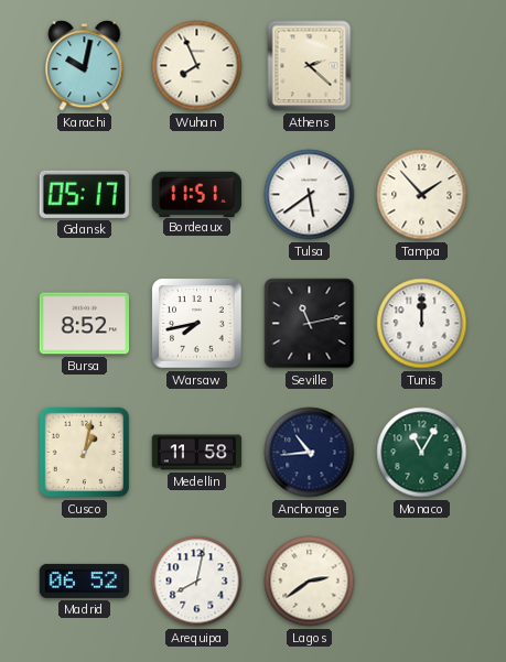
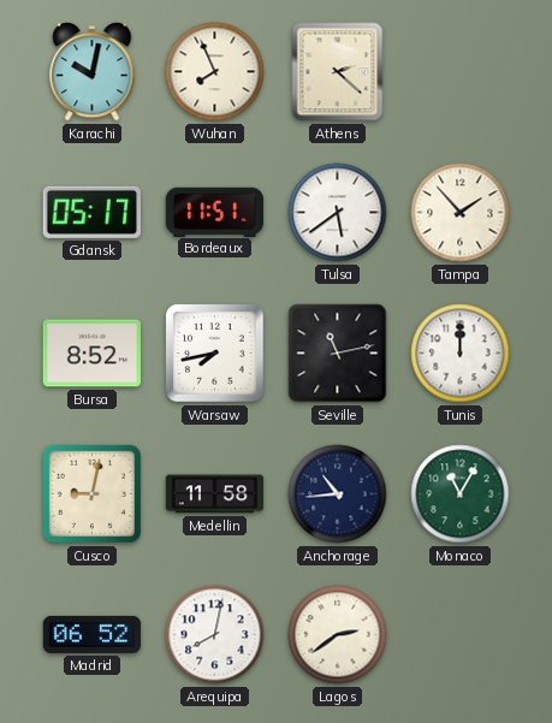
Cusco: 1:02 -> 9:02 (91, 493)
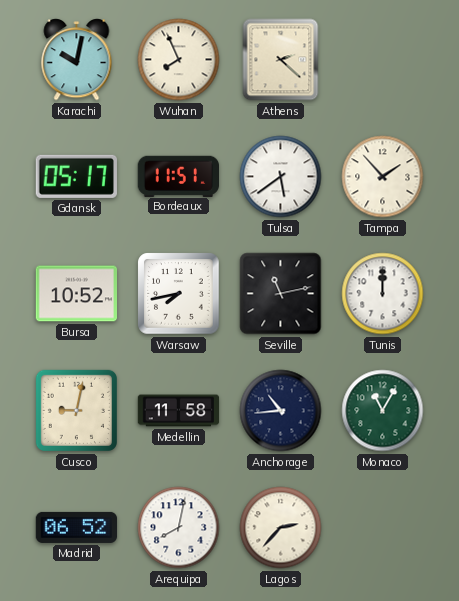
Bursa: 8:52 -> 10:52 (77, 294)
Lagos: 2:39 -> 2:37 (281, 528)
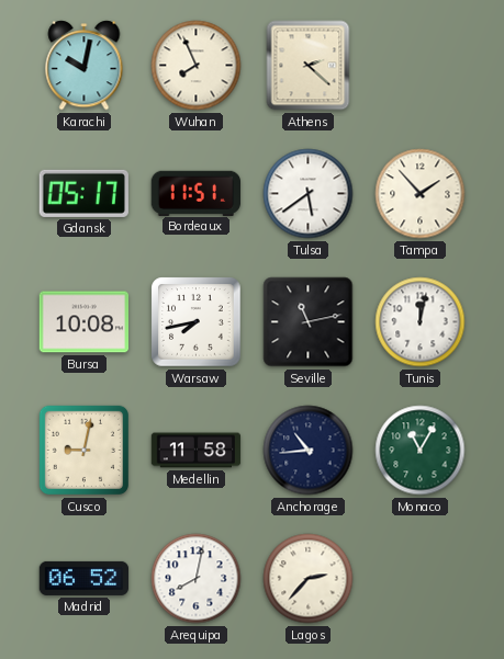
Bursa: 10:52 -> 10:08 (85, 322)
Tunis: 12:00 -> 12:02 (421, 322)
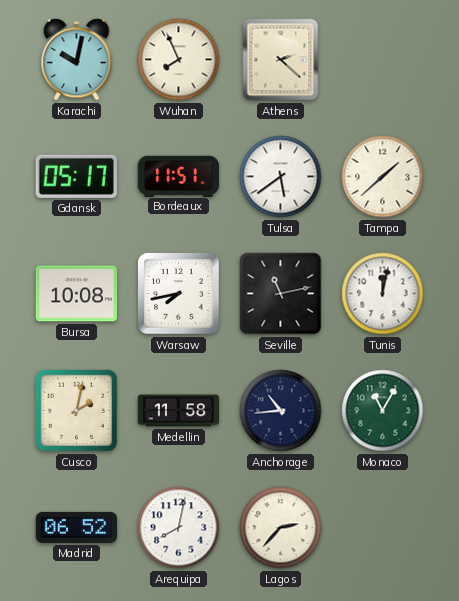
Tampa: 1:53 -> 1:38 (383, 177)
Cusco: 9:02 -> 2:02 (76, 410)
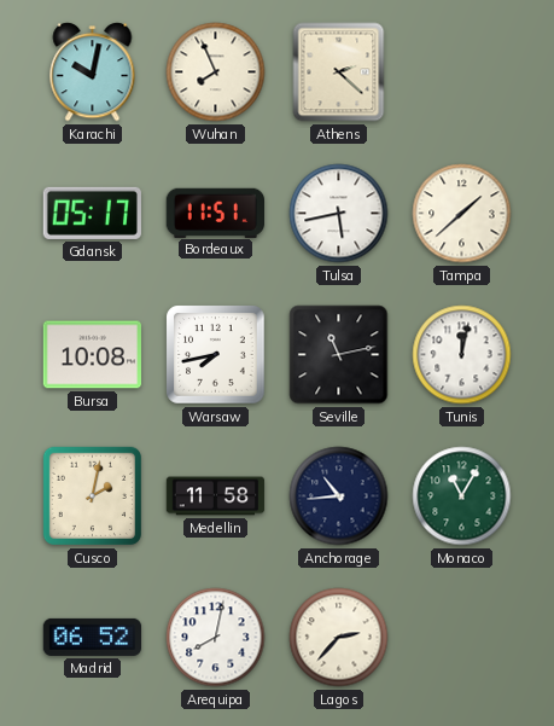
Tulsa: 5:39 -> 5:43 (339, 214)
